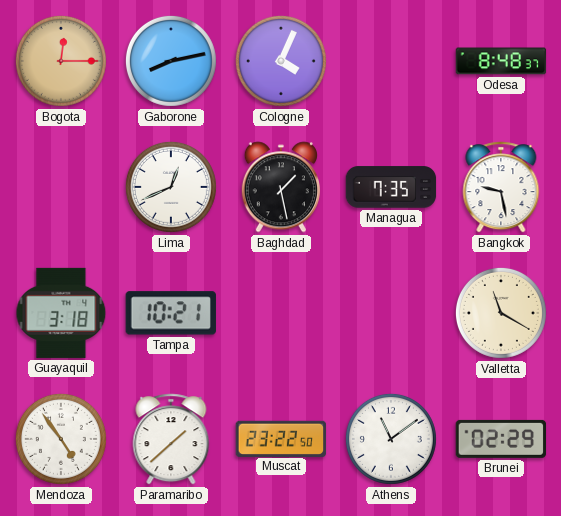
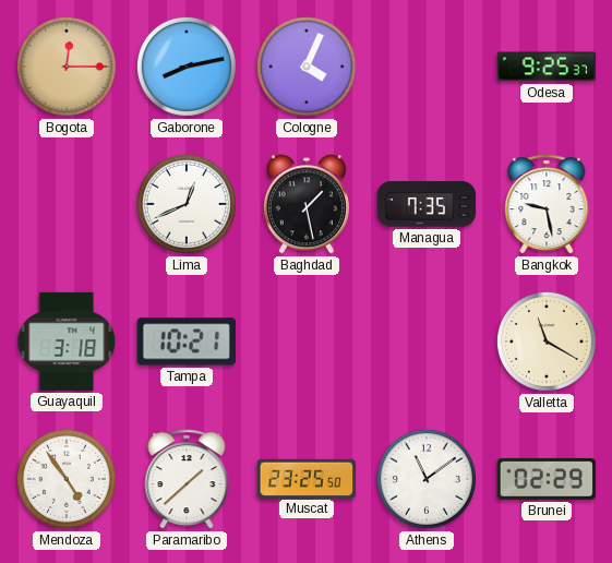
Odesa: 8:48 -> 9:25 (547, 67)
Muscat: 23:22 -> 23:25 (307, 478)
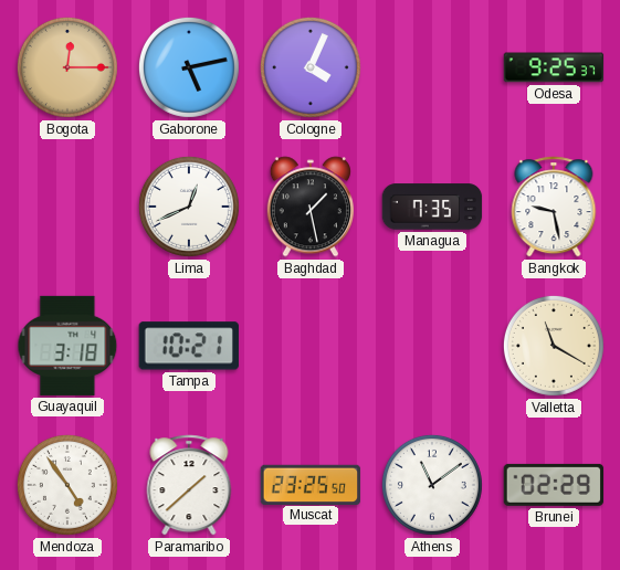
Gaborone: 8:13 -> 5:13 (189, 67)
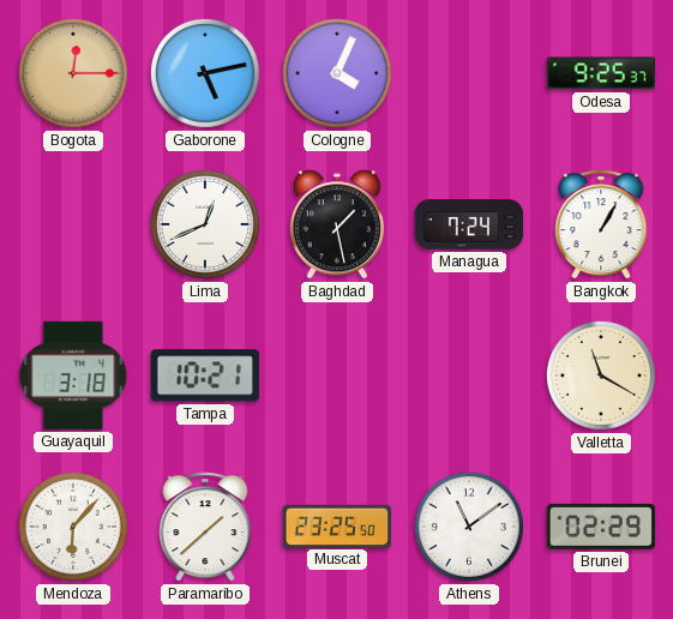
Managua: 7:35 -> 7:24 (469, 224)
Bangkok: 9:28 -> 1:05 (601, 224)
Mendoza: 4:54 -> 6:07 (73, 527)
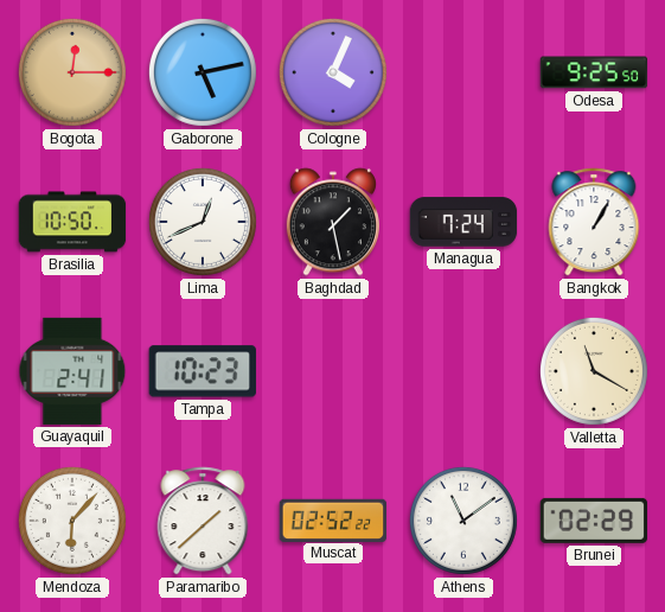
Odesa: 9:25:37 -> 9:25:50 (594, 72)
Brasilia: none -> 10:50 (72, 222)
Guayaquil: 3:18 -> 2:41 (72, 371)
Tampa: 10:21 -> 10:23 (203, 371)
Muscat: 23:25 -> 02:52 (333, 519)
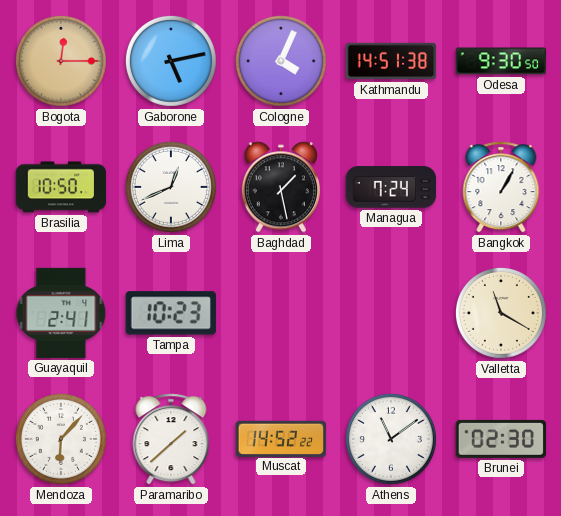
Kathmandu: none -> 14:51 (391, 61)
Odesa: 9:25 -> 9:30 (501, 61)
Muscat: 02:52 -> 14:52 (281, 438)
Brunei: 02:29 -> 02:30 (501, 439)
